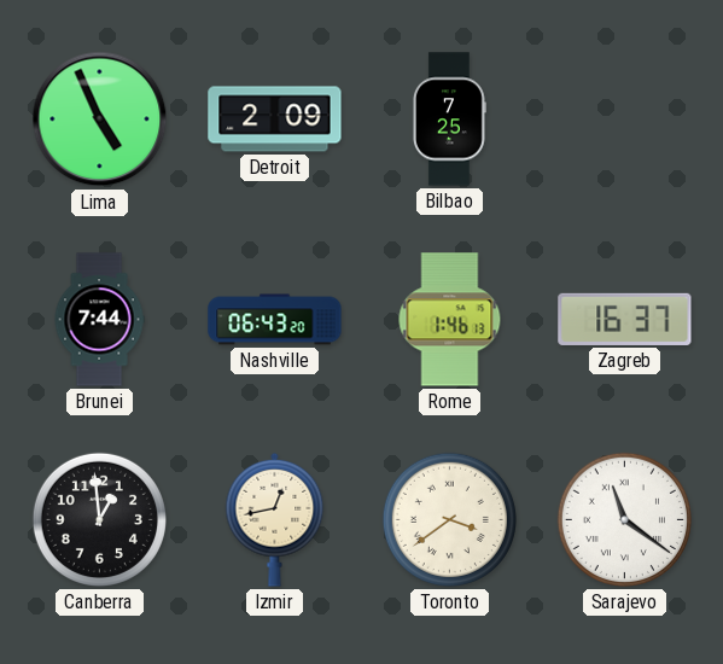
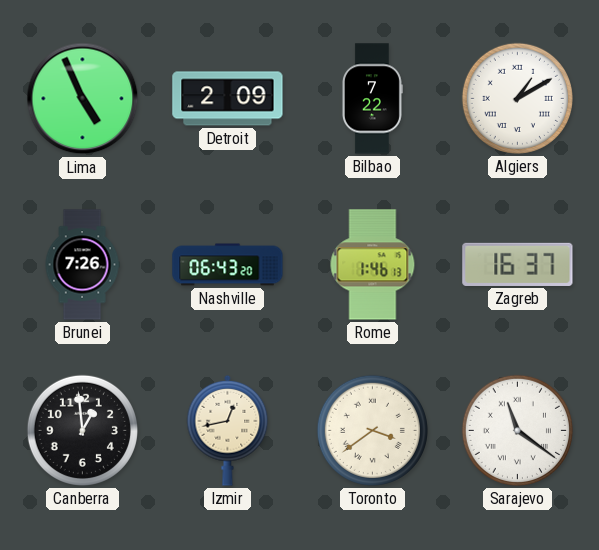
Bilbao: 7:25 -> 7:22 (372, 99)
Algiers: none -> 1:10 (517, 98)
Brunei: 7:44 -> 7:26 (82, 265)
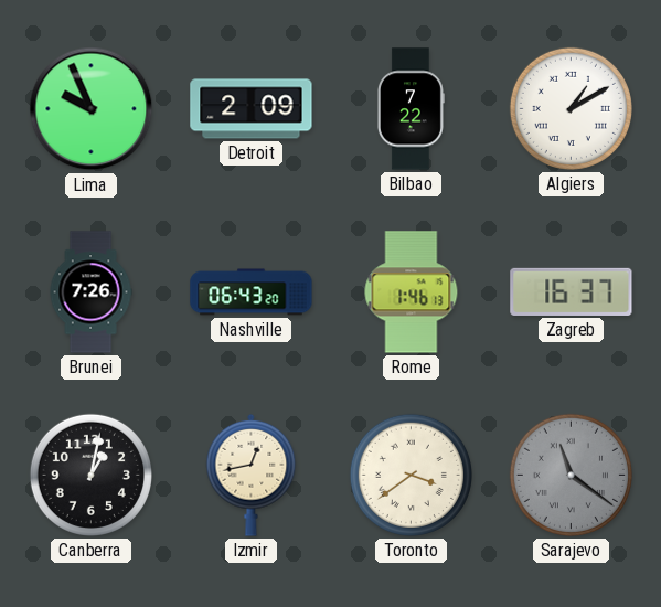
Lima: 4:56 -> 9:56 (92, 109)
Canberra: 12:59 -> 1:02 (90, 475)
Sarajevo dial: white -> grey (571, 475)
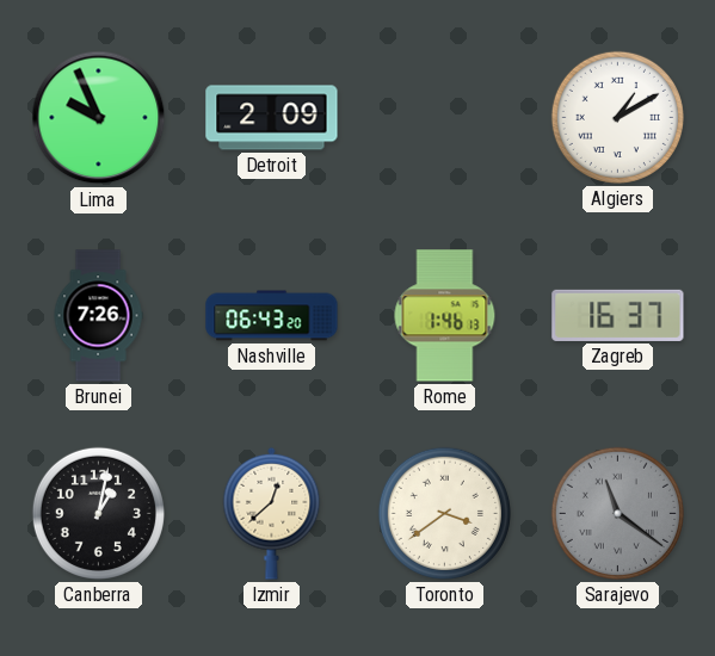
Bilbao: 7:22 -> none (411, 109)
Izmir: 12:43 -> 12:38 (272, 513)
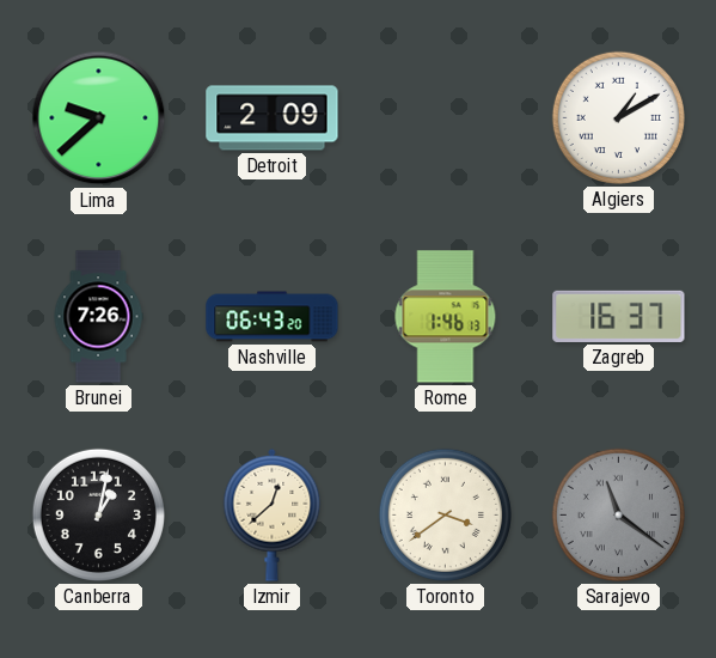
Lima: 9:56 -> 9:38 (99, 118)
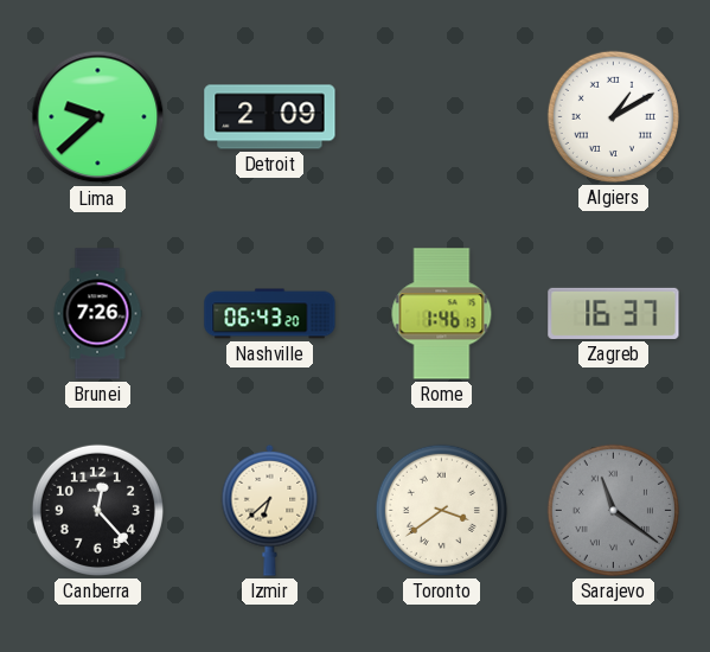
Canberra: 1:02 -> 12:23 (97, 510)
Izmir: 12:38 -> 6:38 (270, 510)
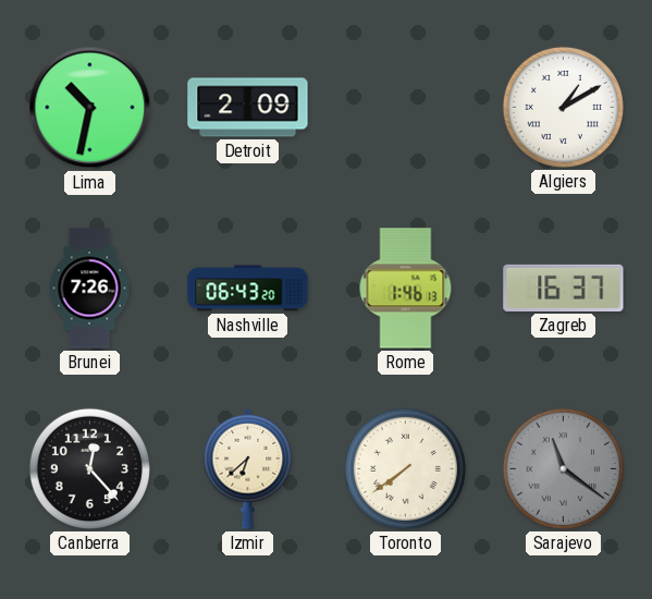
Lima: 9:38 -> 10:32 (90, 108)
Toronto: 3:39 -> 7:39 (405, 468)
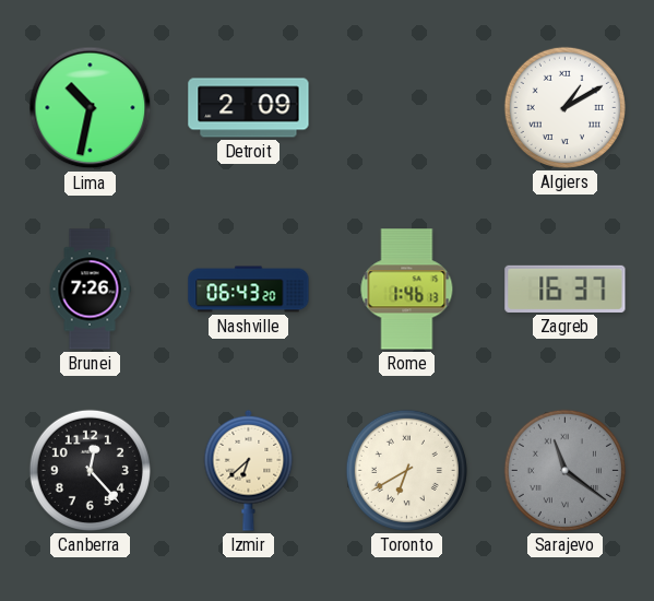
Toronto: 7:39 -> 6:40 (406, 470)
